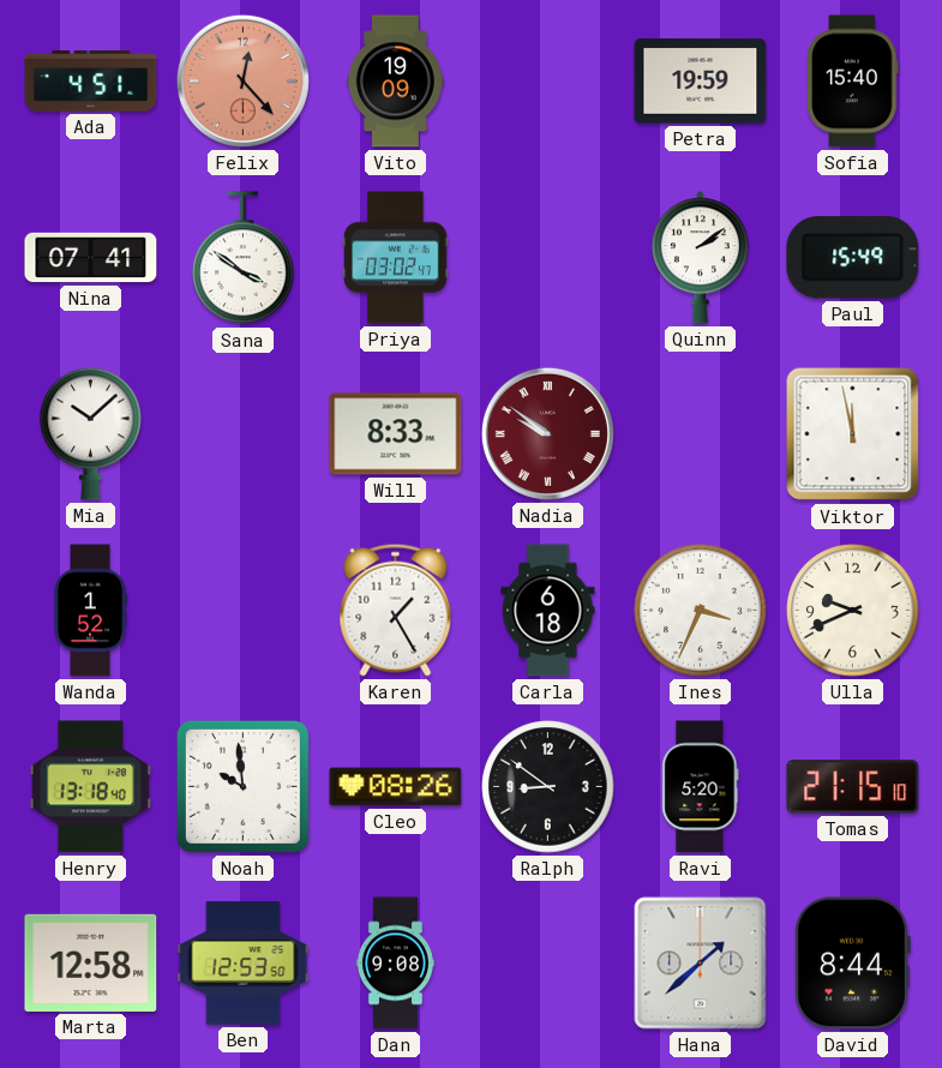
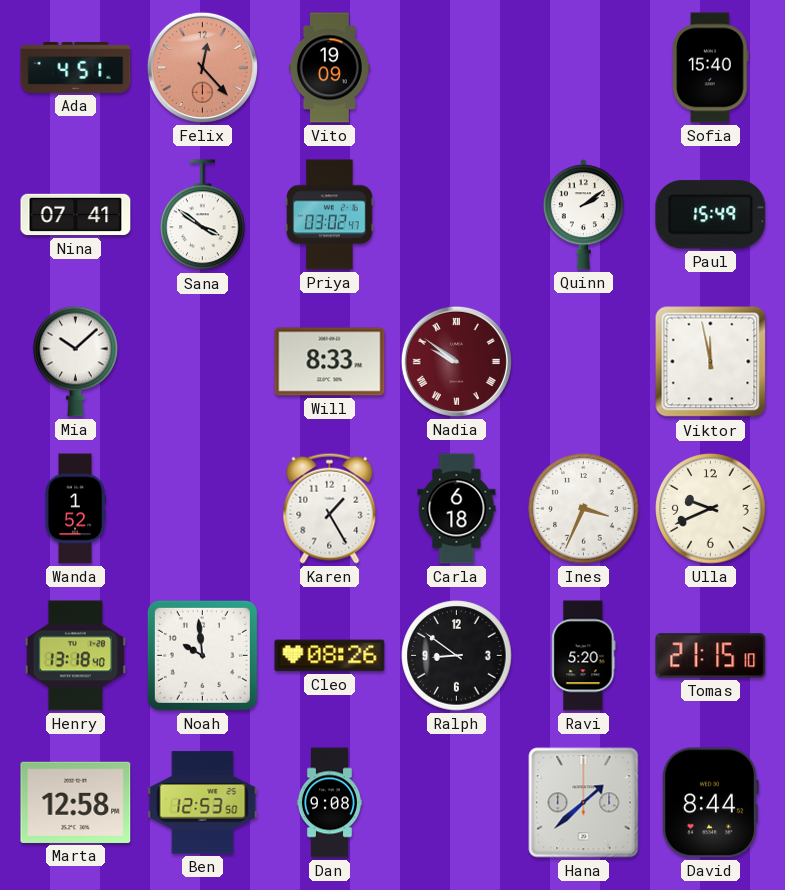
Petra: 19:59 -> none (701, 82)
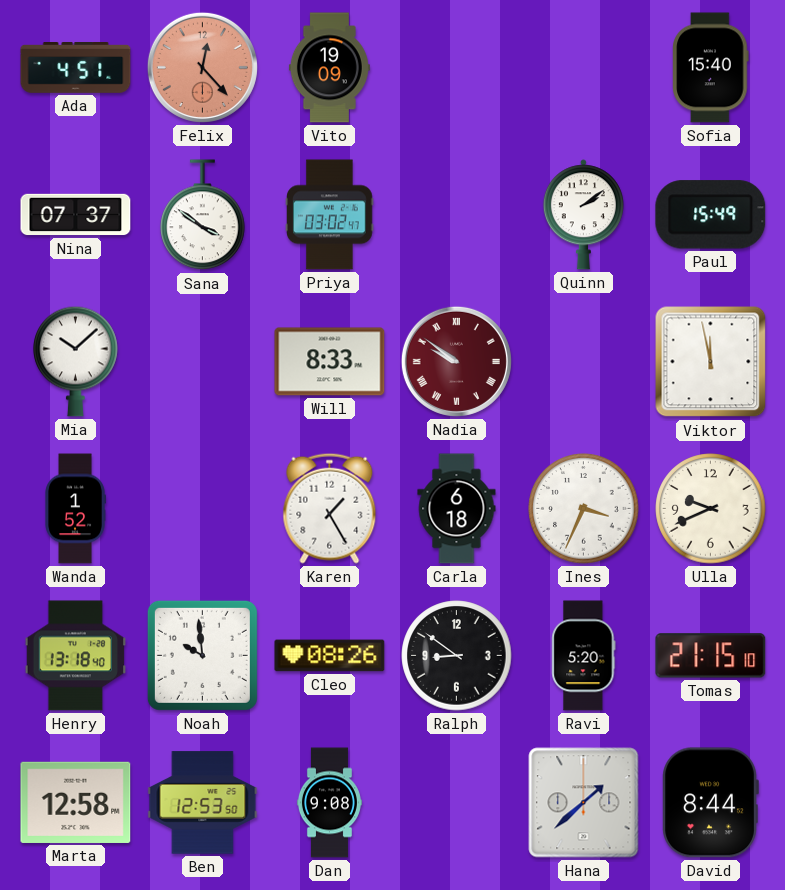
Nina: 07:41 -> 07:37 (76, 215)
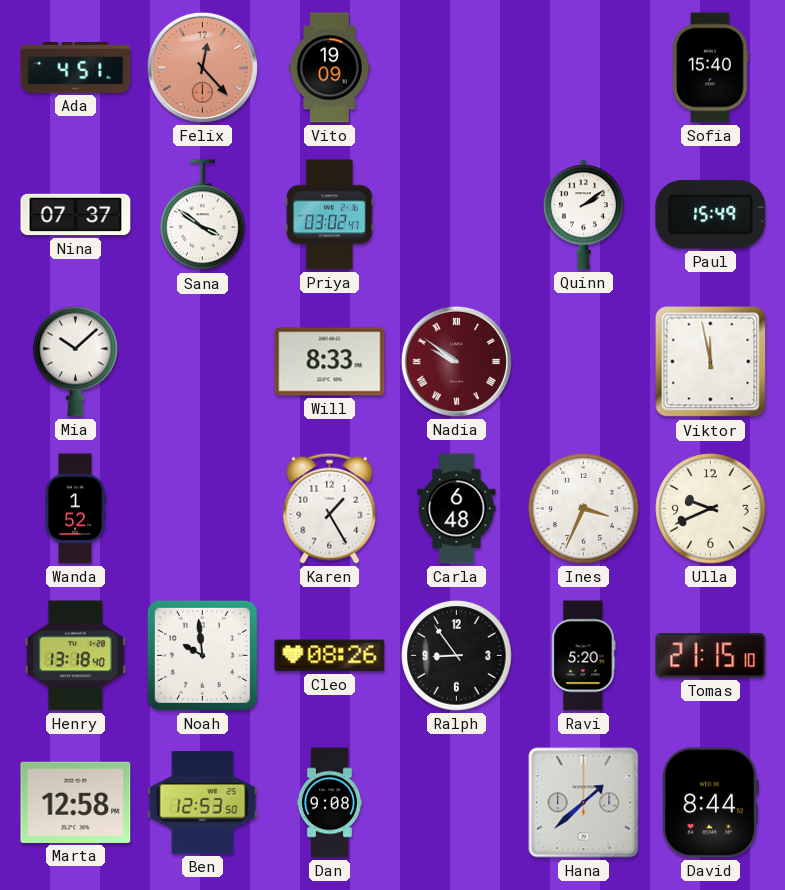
Carla: 6:18 -> 6:48 (457, 509)
Ralph: 8:51 -> 8:54 (457, 656)
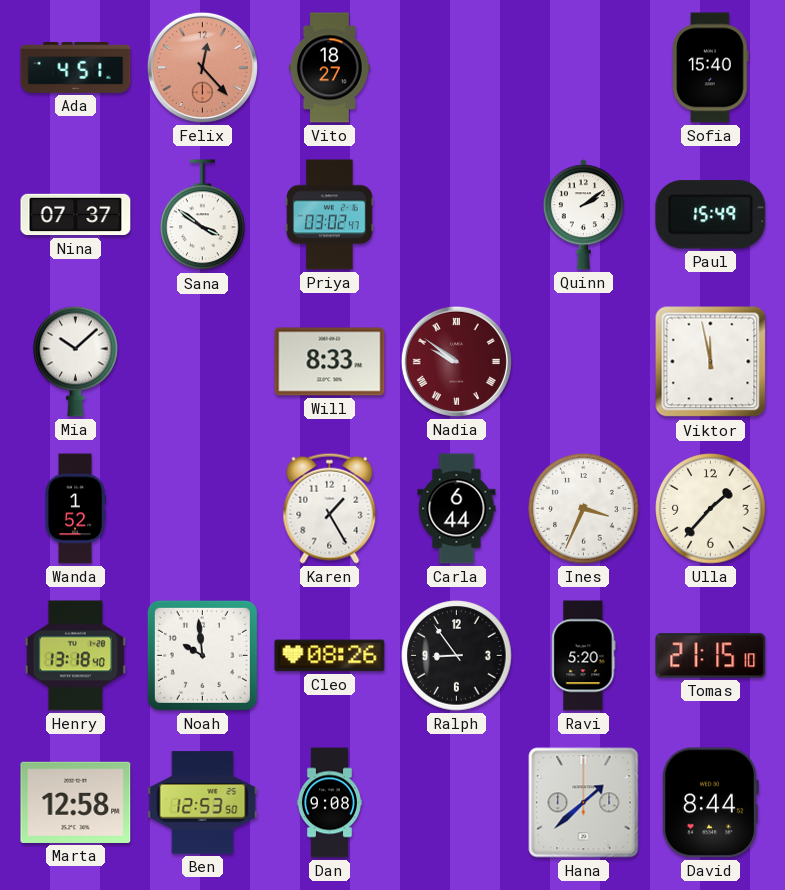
Vito: 19:09 -> 18:27 (329, 68)
Carla: 6:48 -> 6:44 (457, 509)
Ulla: 9:41 -> 1:37 (711, 509)
